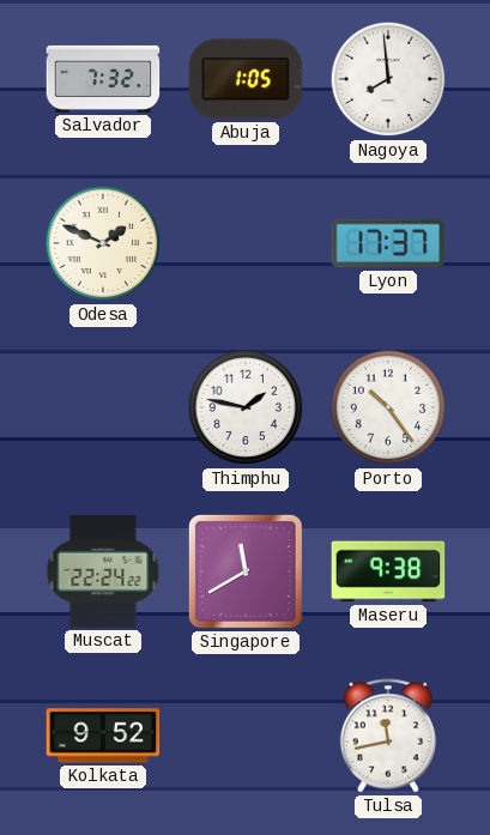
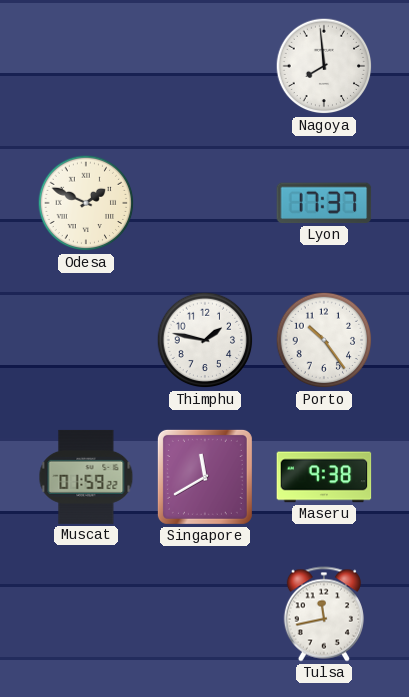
Salvador: 7:32 -> none (103, 79)
Abuja: 1:05 -> none (246, 79)
Muscat: 22:24 -> 01:59 (86, 477)
Kolkata: 9:52 -> none (103, 736)
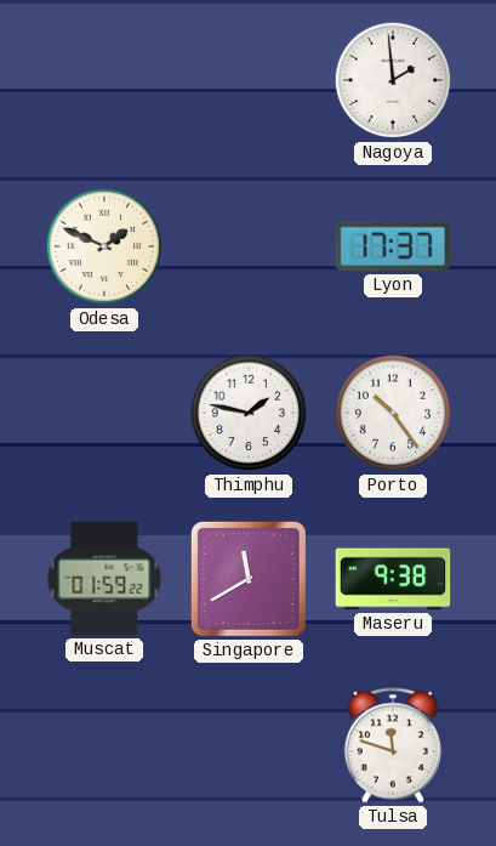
Nagoya: 7:59 -> 1:59 (393, 80)
Tulsa: 11:43 -> 11:48 (393, 745)
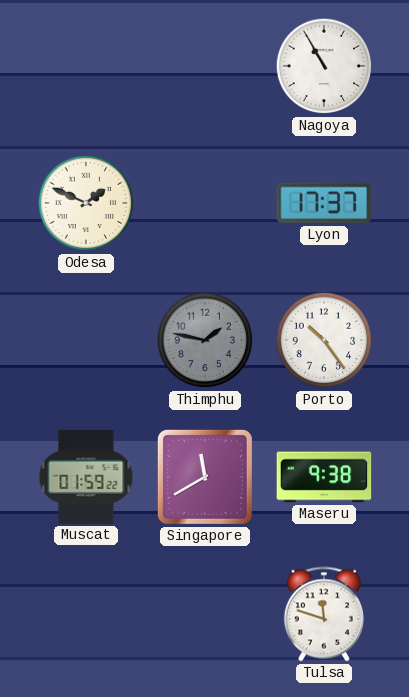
Nagoya: 1:59 -> 10:55 (324, 66)
Thimphu dial: white -> grey (205, 340)
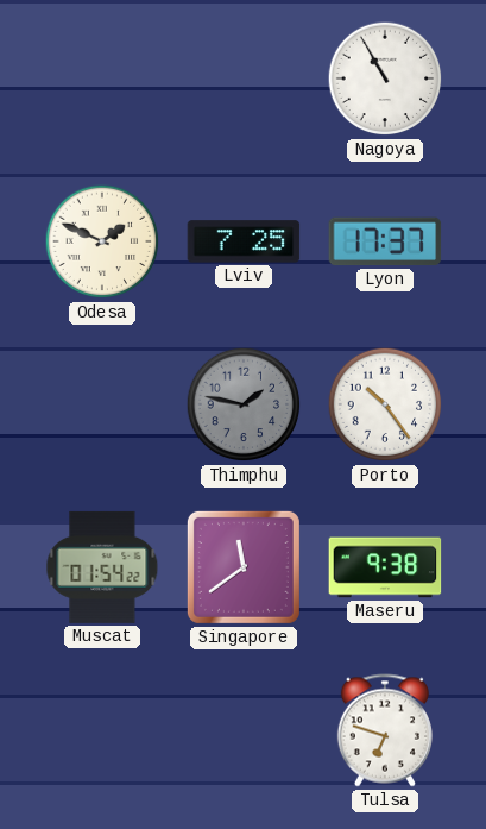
Lviv: none -> 7:25 (244, 241)
Muscat: 01:59 -> 01:54 (102, 567)
Singapore: 11:40 -> 11:39 (244, 567)
Tulsa: 11:48 -> 6:48 (385, 730)
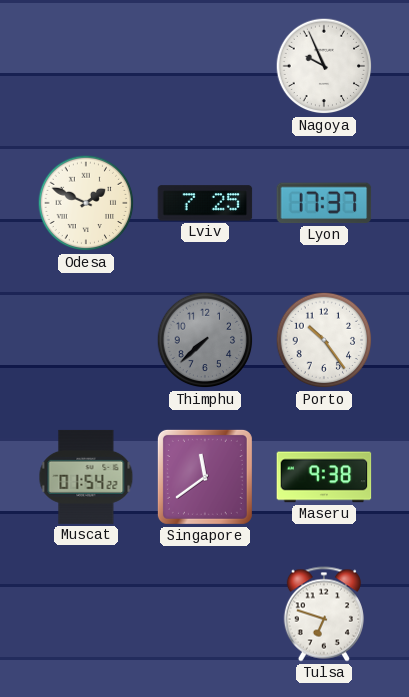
Nagoya: 10:55 -> 9:56 (324, 66)
Thimphu: 1:47 -> 7:38 (205, 340)
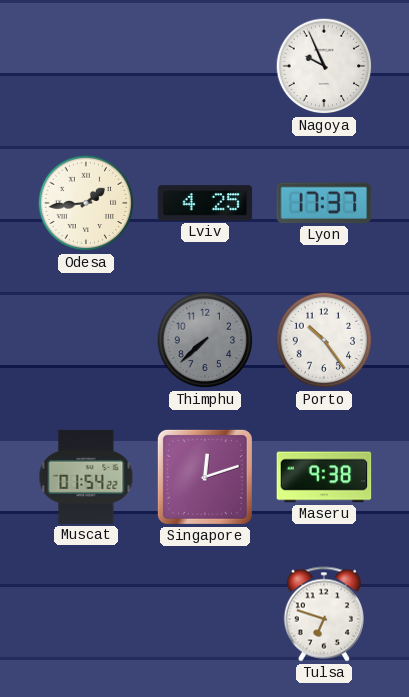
Odesa: 1:49 -> 1:44 (86, 203)
Lviv: 7:25 -> 4:25 (205, 203)
Singapore: 11:39 -> 12:12 (205, 477)
